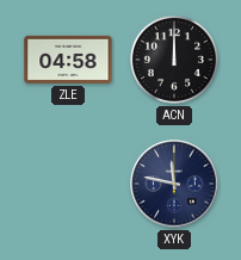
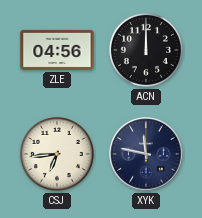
ZLE: 04:58 -> 04:56 (57, 50)
CSJ: none -> 6:44 (57, 154)
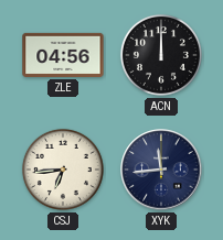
XYK: 11:47 -> 11:44 (161, 170)
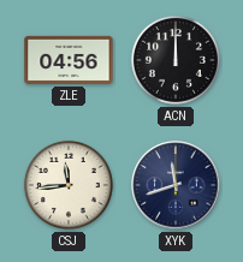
CSJ: 6:44 -> 11:44 (69, 185)
XYK: 11:44 -> 11:42 (176, 185)
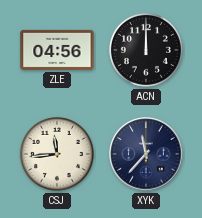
XYK: 11:42 -> 11:37 (146, 154)
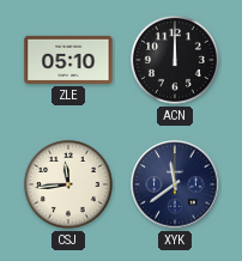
ZLE: 04:56 -> 05:10 (68, 60)
XYK: 11:37 -> 11:39 (175, 184)
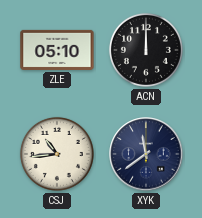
CSJ: 11:44 -> 10:44 (57, 154)
